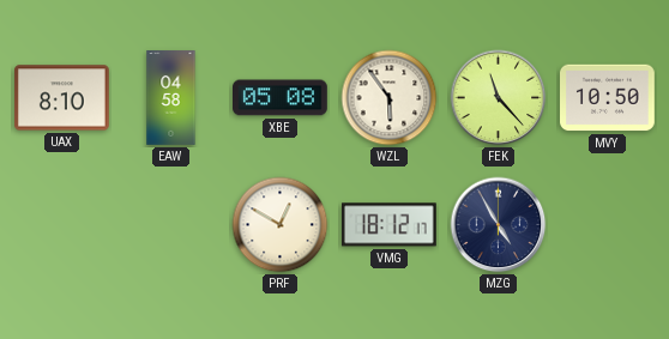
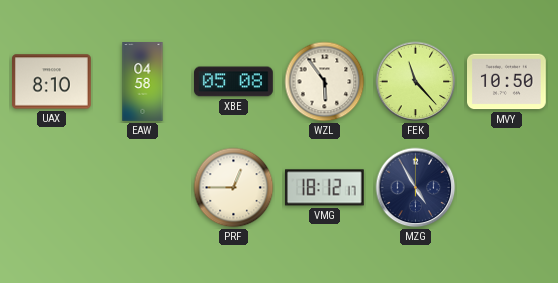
PRF: 12:50 -> 12:45 (234, 188)
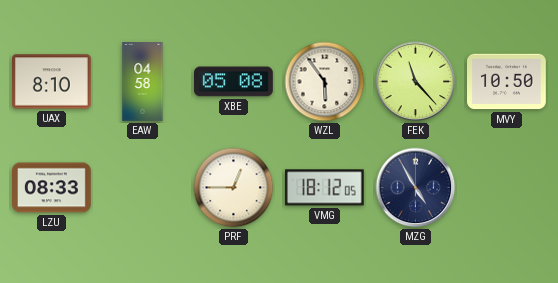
LZU: none -> 08:33 (52, 188)
VMG: 18:12:17 -> 18:12:05 (324, 188)
